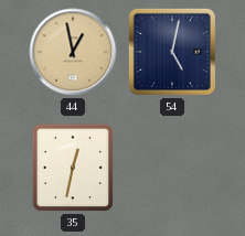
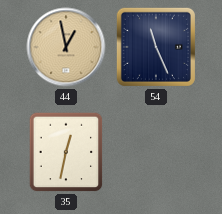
54: 5:02 -> 11:26 (156, 47)
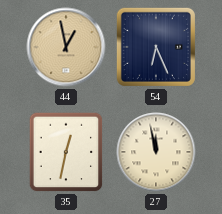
54: 11:26 -> 6:26 (156, 47)
27: none -> 11:58 (156, 152)
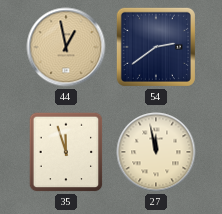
54: 6:26 -> 2:39 (156, 47)
35: 12:32 -> 11:57 (66, 152)
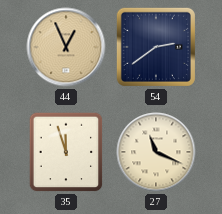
44: 12:58 -> 12:56 (66, 47)
27: 11:58 -> 11:19 (156, 152)
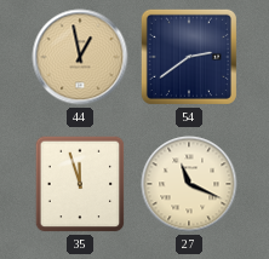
44: 12:56 -> 12:58 (80, 57)
